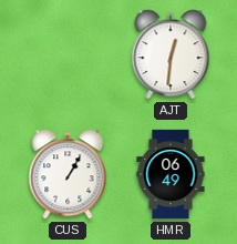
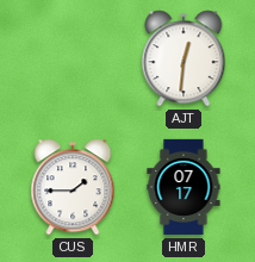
CUS: 1:05 -> 1:45 (73, 187)
HMR: 06:49 -> 07:17 (184, 187)
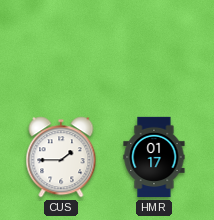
AJT: 12:31 -> none (184, 58)
HMR: 07:17 -> 01:17 (154, 157)
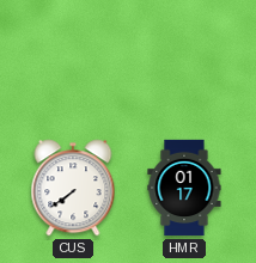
CUS: 1:45 -> 7:39 (73, 188)
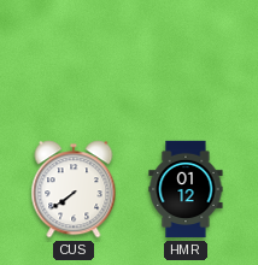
HMR: 01:17 -> 01:12 (186, 189)
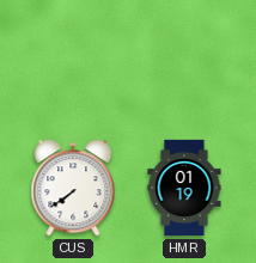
HMR: 01:12 -> 01:19 (184, 188)
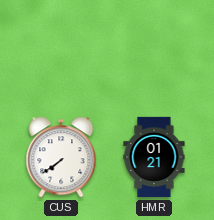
HMR: 01:19 -> 01:21 (154, 157)
